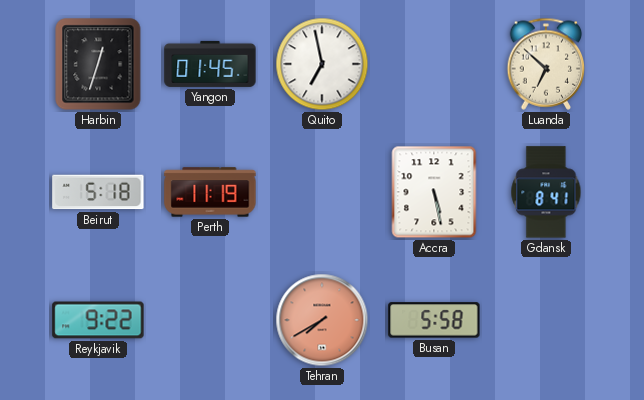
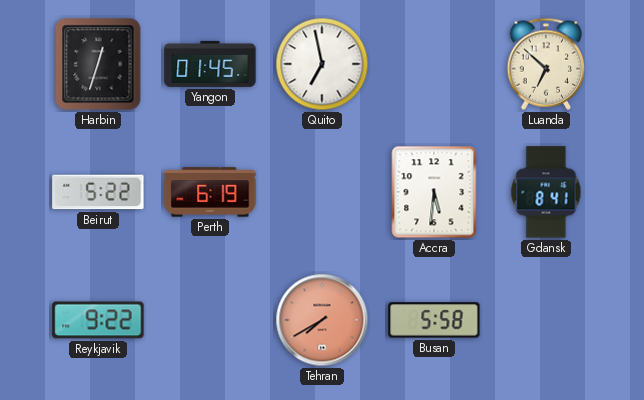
Beirut: 5:18 -> 5:22 (98, 192)
Perth: 11:19 -> 6:19 (210, 192)
Accra: 5:28 -> 5:31 (434, 192)
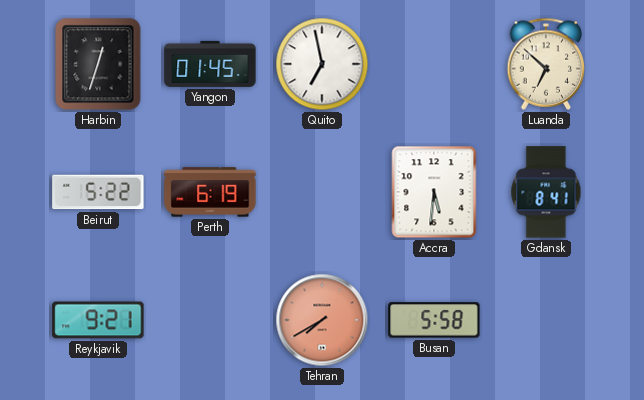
Reykjavik: 9:22 -> 9:21 (98, 320)
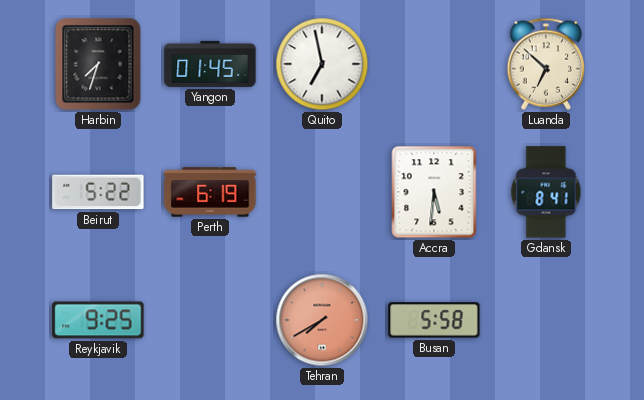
Harbin: 12:33 -> 7:33 (98, 64)
Reykjavik: 9:21 -> 9:25 (98, 320)
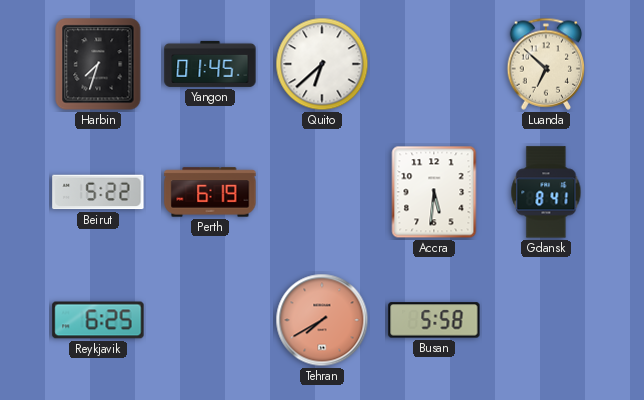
Quito: 6:58 -> 6:38 (322, 64)
Reykjavik: 9:25 -> 6:25 (98, 320)
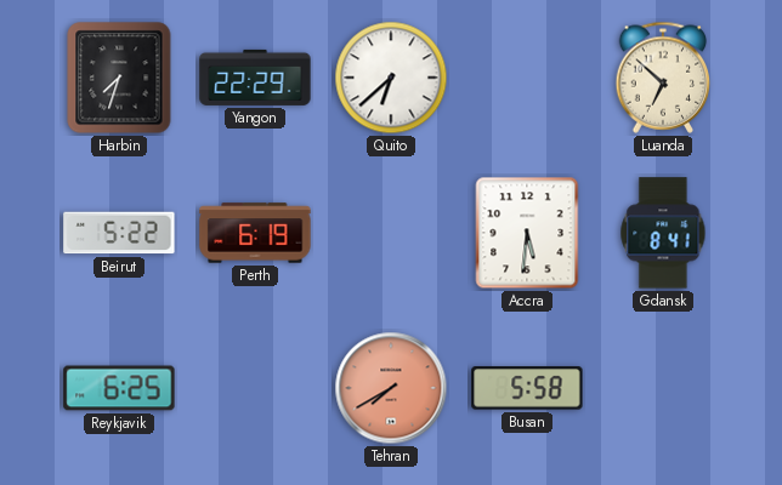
Yangon: 01:45 -> 22:29 (255, 78)
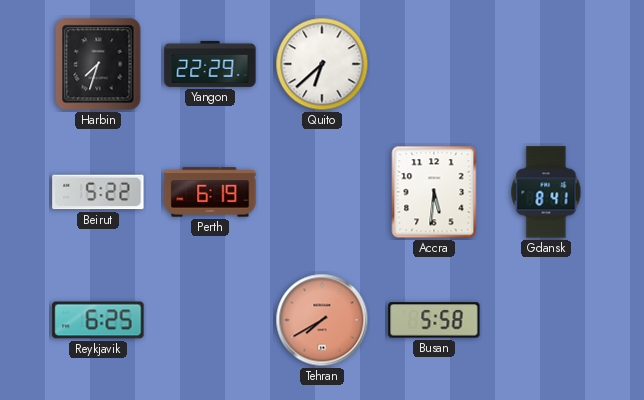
Luanda: 6:52 -> none (663, 78)
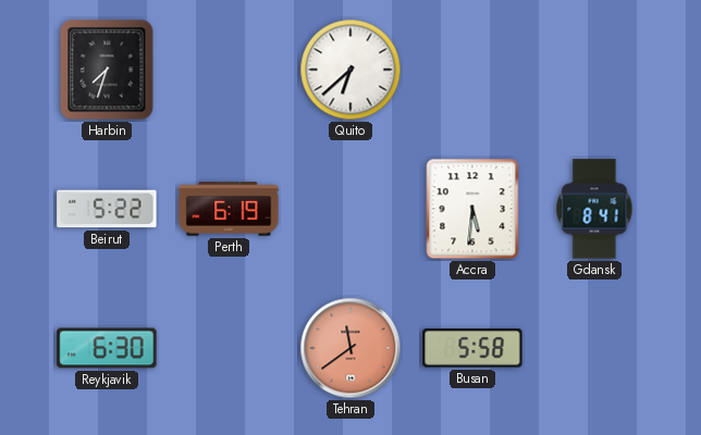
Yangon: 22:29 -> none (210, 64)
Reykjavik: 6:25 -> 6:30 (107, 348)
Tehran: 7:40 -> 11:39 (350, 348)
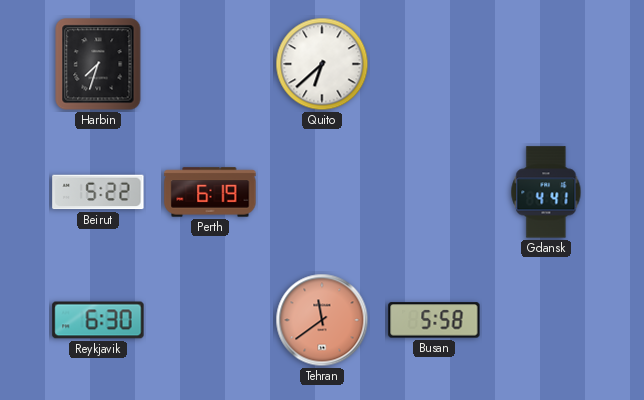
Accra: 5:31 -> none (472, 209)
Gdansk: 8:41 -> 4:41 (546, 192)
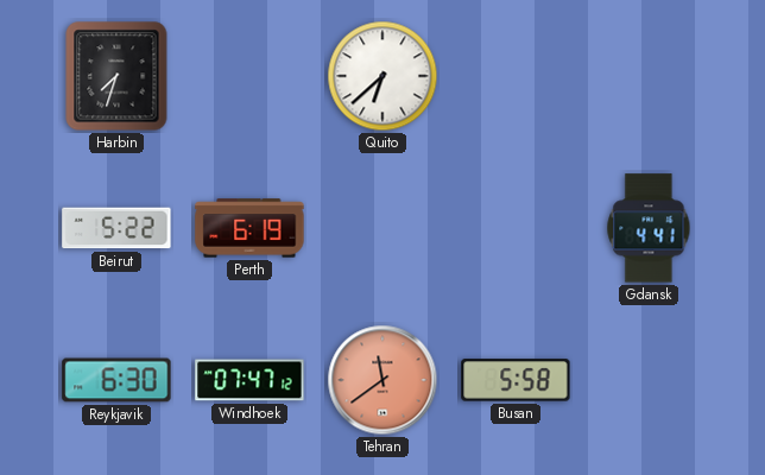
Windhoek: none -> 07:47 (249, 380)
